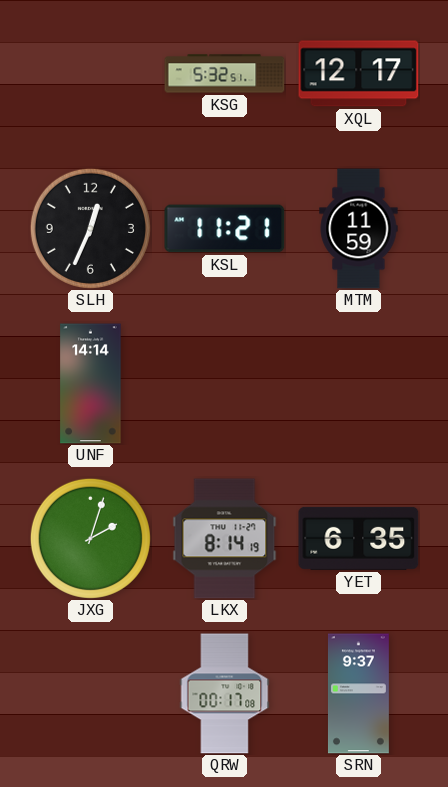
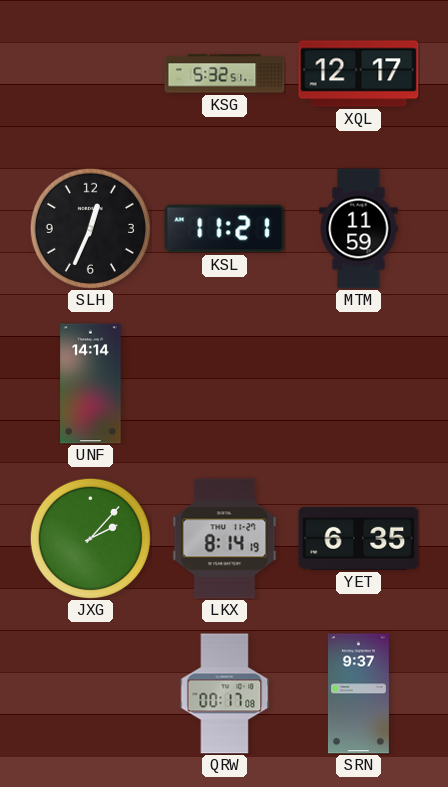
JXG: 2:03 -> 2:07 (90, 538)
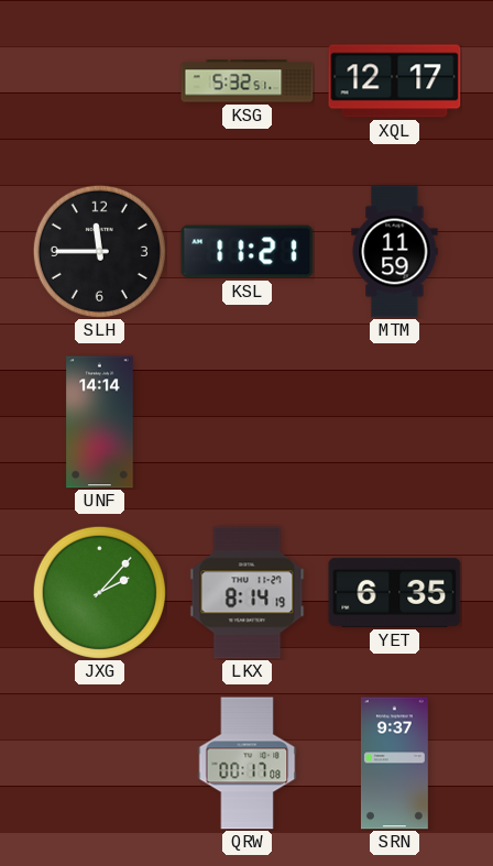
SLH: 12:34 -> 11:45 (99, 251)
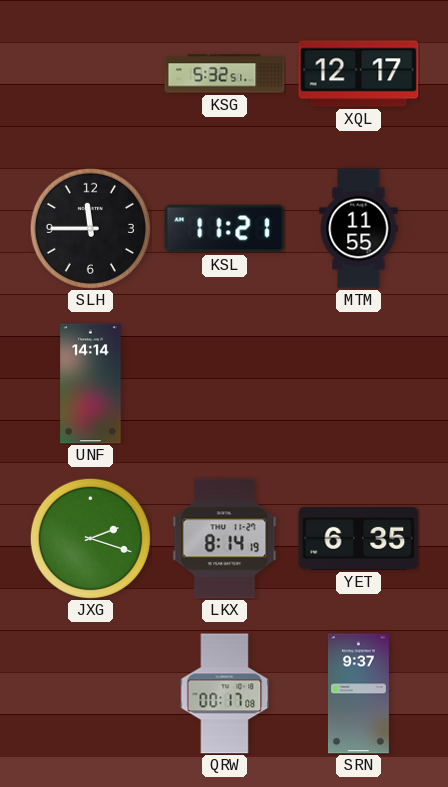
MTM: 11:59 -> 11:55 (359, 229)
JXG: 2:07 -> 2:18 (90, 538)
